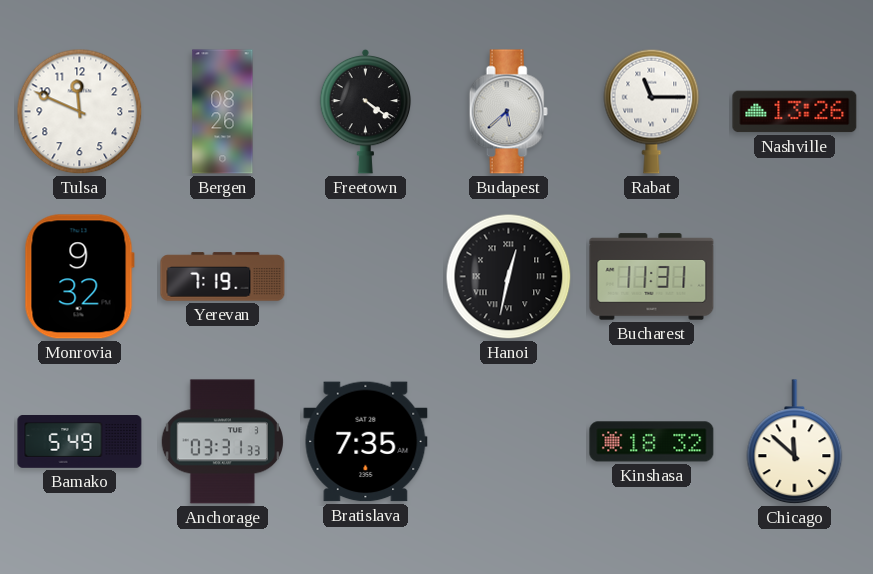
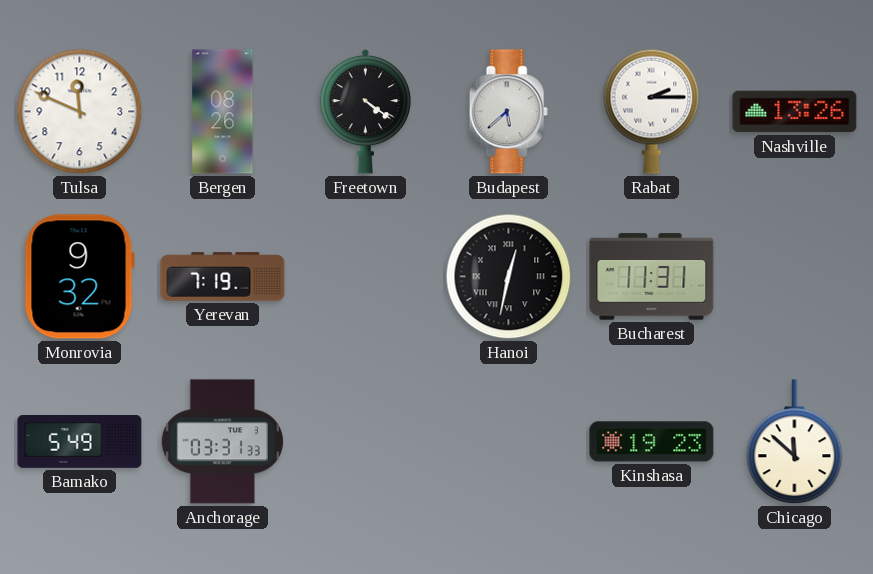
Rabat: 11:15 -> 2:15 (652, 111)
Bratislava: 7:35 -> none (366, 442)
Kinshasa: 18:32 -> 19:23 (652, 442)
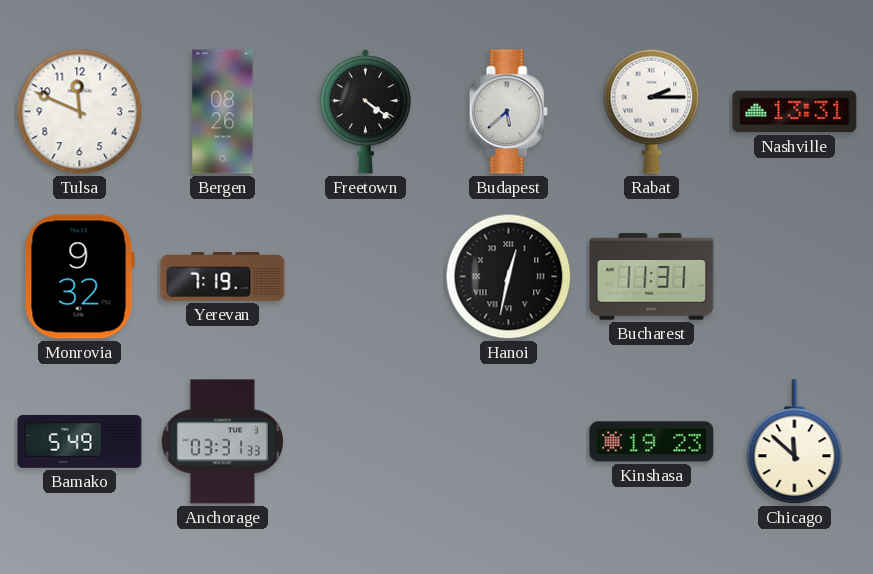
Nashville: 13:26 -> 13:31 (795, 112)
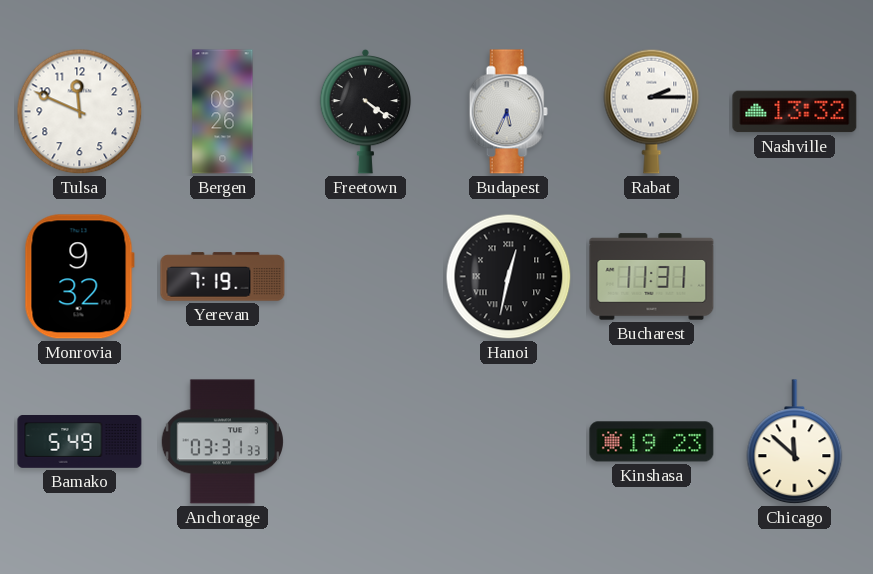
Budapest: 5:38 -> 5:34 (508, 112)
Nashville: 13:31 -> 13:32 (795, 112)
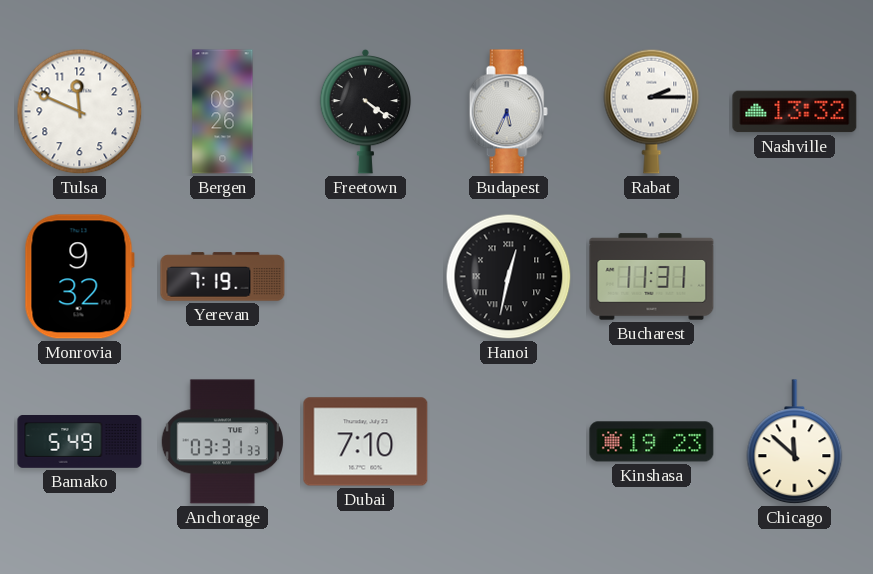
Dubai: none -> 7:10 (366, 442)
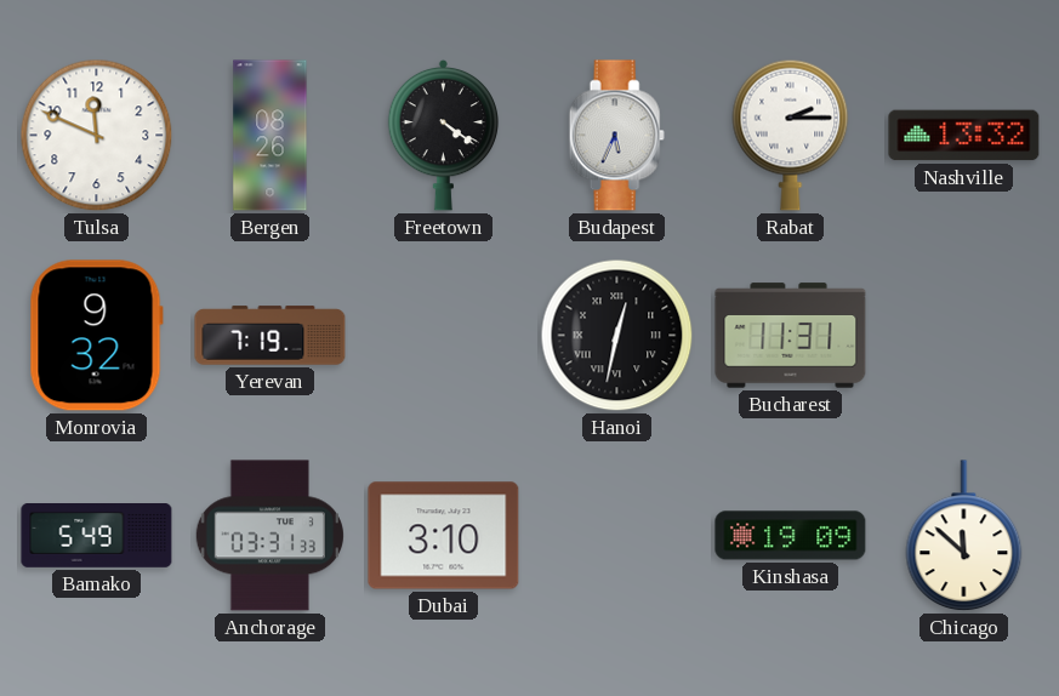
Dubai: 7:10 -> 3:10 (444, 536)
Kinshasa: 19:23 -> 19:09 (791, 536)
